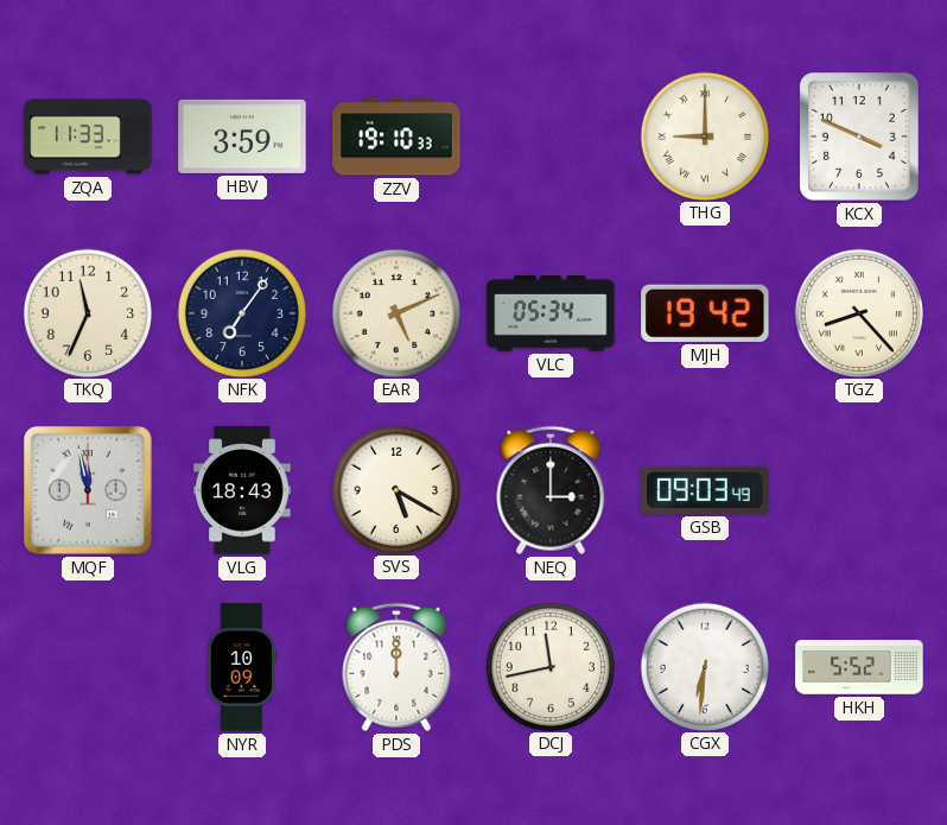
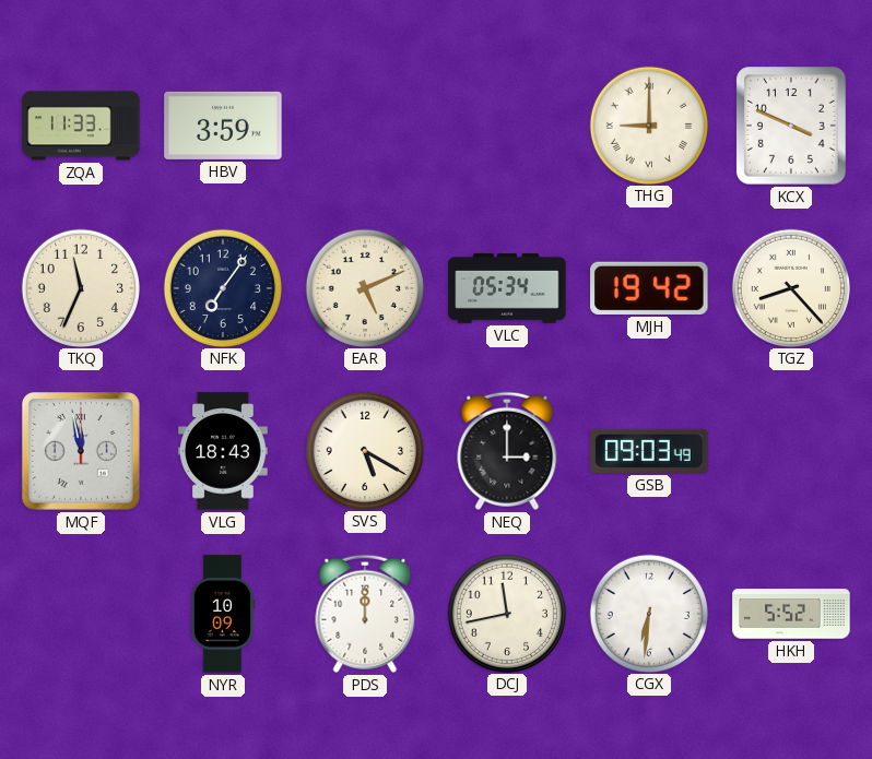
ZZV: 19:10 -> none (396, 137)
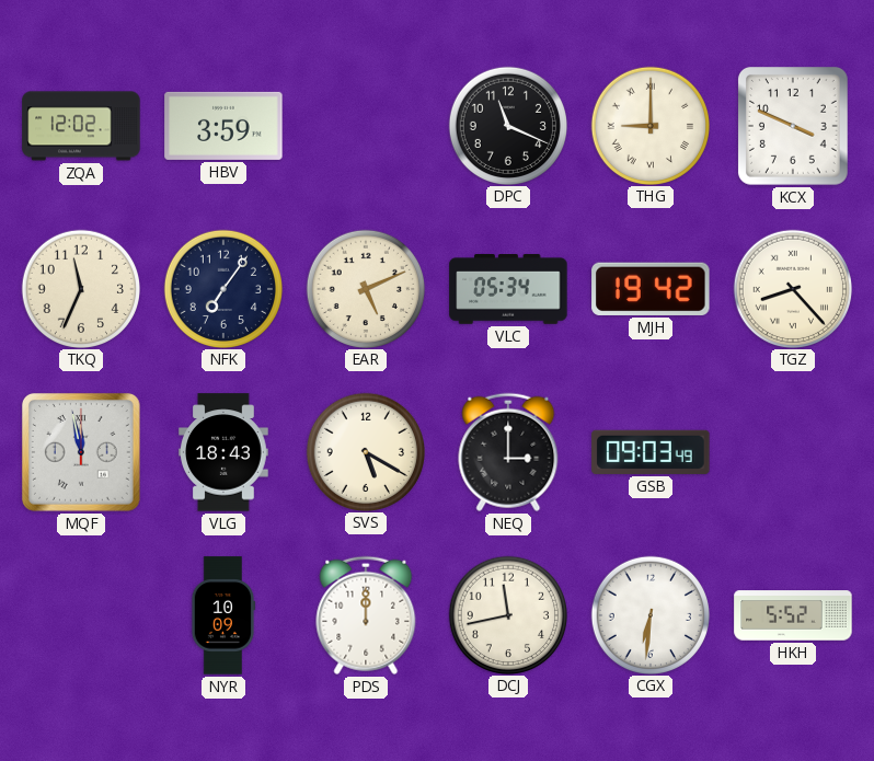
ZQA: 11:33 -> 12:02 (81, 126)
DPC: none -> 11:19 (507, 125)
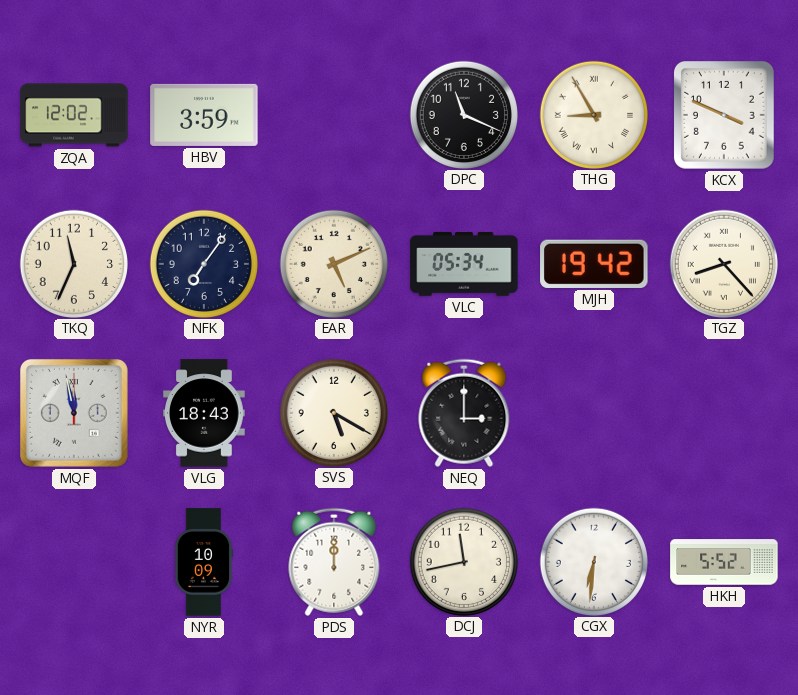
THG: 9:00 -> 8:55 (593, 114)
GSB: 09:03 -> none (651, 452)
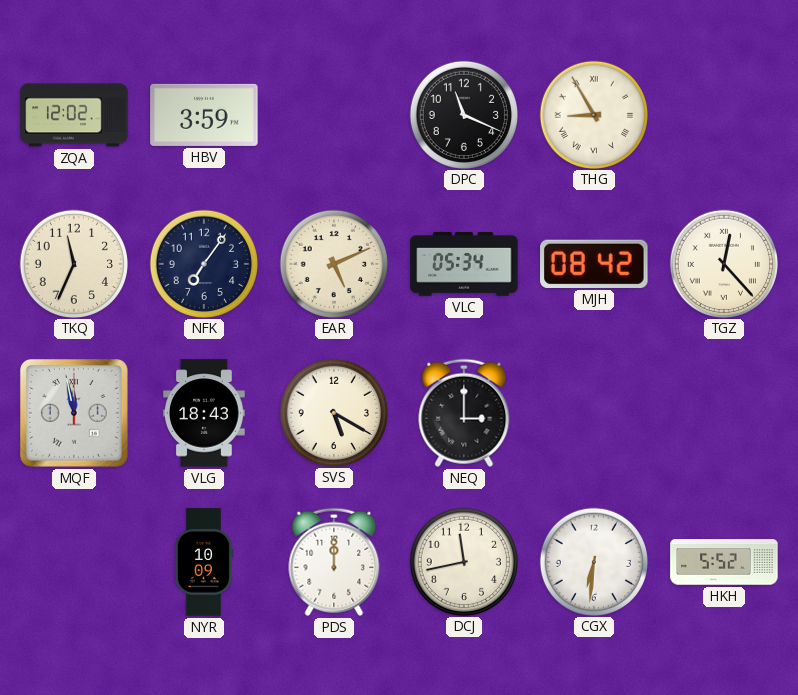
KCX: 3:49 -> none (724, 116)
MJH: 19:42 -> 08:42 (594, 264)
TGZ: 8:23 -> 12:23 (723, 263)
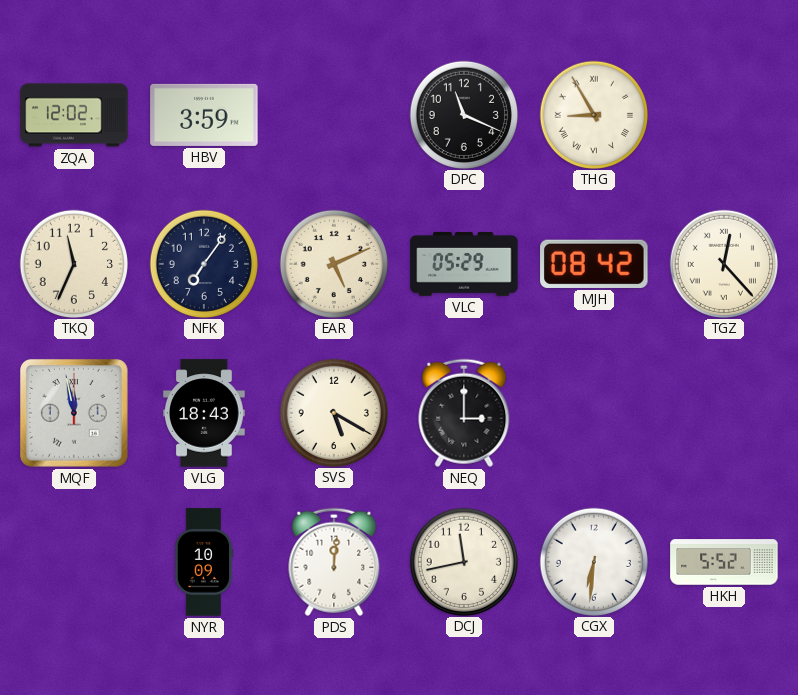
VLC: 05:34 -> 05:29 (464, 265)
PDS: 12:00 -> 12:01 (334, 562)
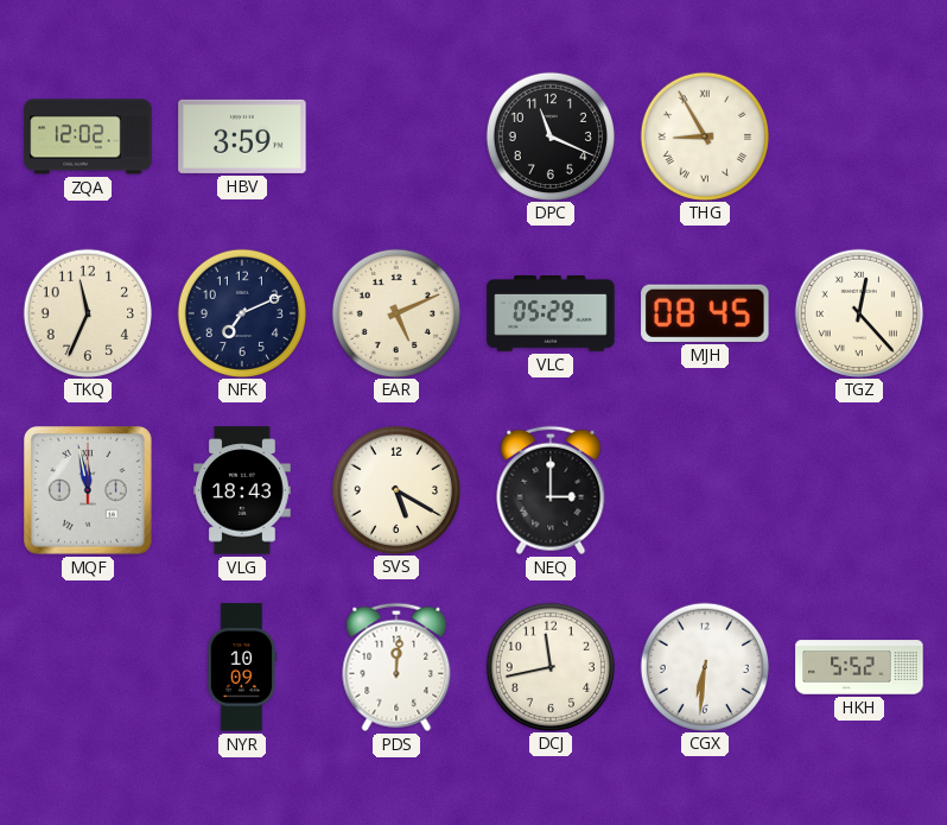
NFK: 7:06 -> 7:11 (241, 312)
MJH: 08:42 -> 08:45 (705, 313)
